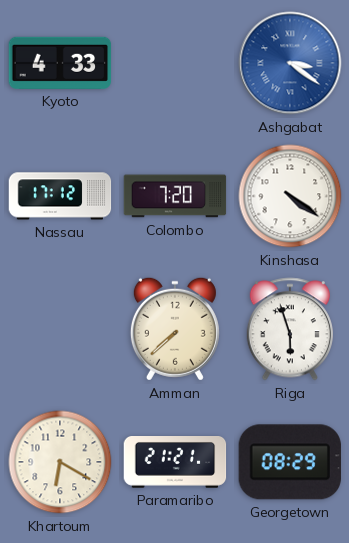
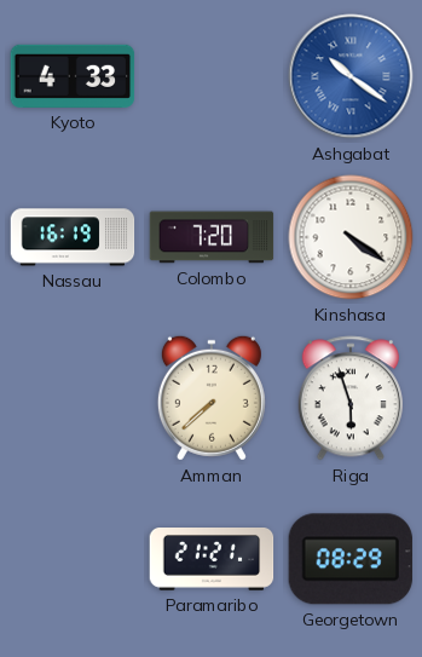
Ashgabat: 3:21 -> 10:21 (351, 76)
Nassau: 17:12 -> 16:19 (73, 237)
Khartoum: 6:20 -> none (60, 462)
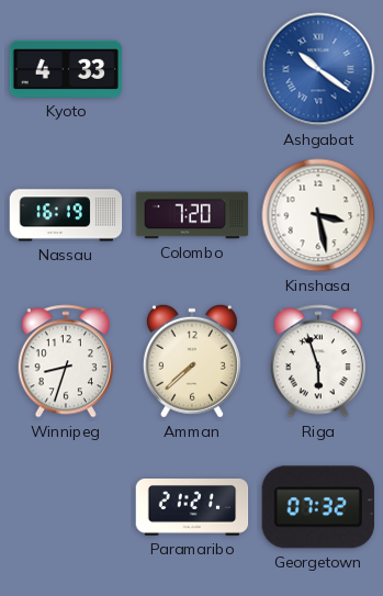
Kinshasa: 4:21 -> 3:28 (318, 215)
Winnipeg: none -> 8:33 (66, 361)
Georgetown: 08:29 -> 07:32 (318, 507)
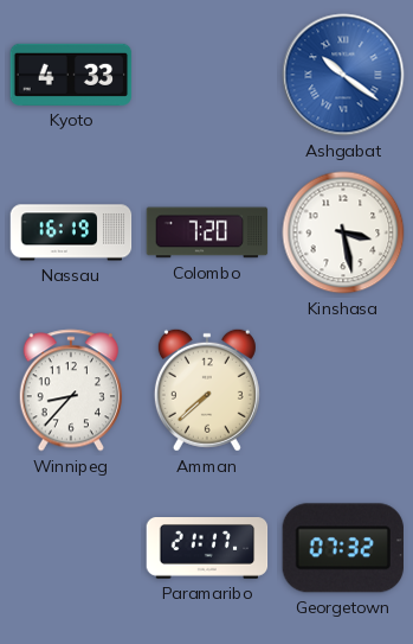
Winnipeg: 8:33 -> 8:37 (71, 390)
Riga: 5:57 -> none (318, 361)
Paramaribo: 21:21 -> 21:17 (207, 549)
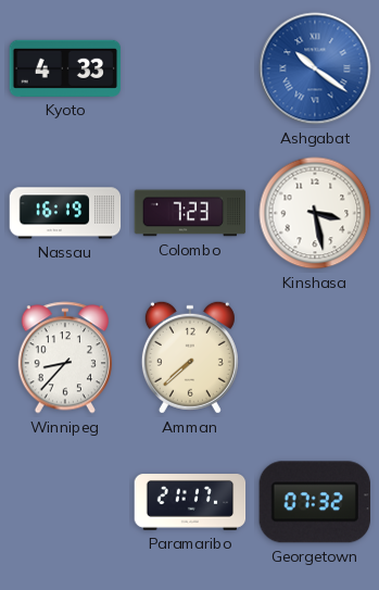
Colombo: 7:20 -> 7:23 (190, 213)
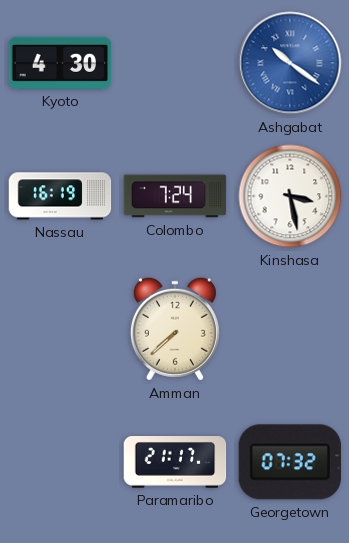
Kyoto: 4:33 -> 4:30 (60, 63)
Colombo: 7:23 -> 7:24 (175, 196)
Winnipeg: 8:37 -> none (65, 357)
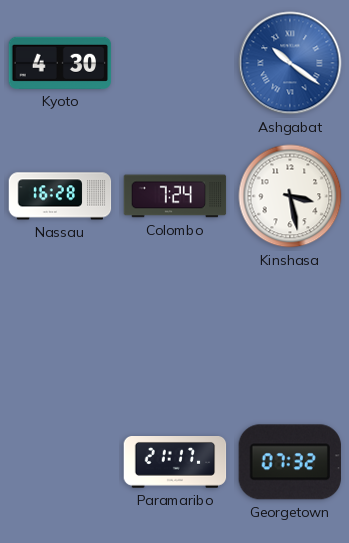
Nassau: 16:19 -> 16:28 (60, 196)
Amman: 7:38 -> none (175, 329)
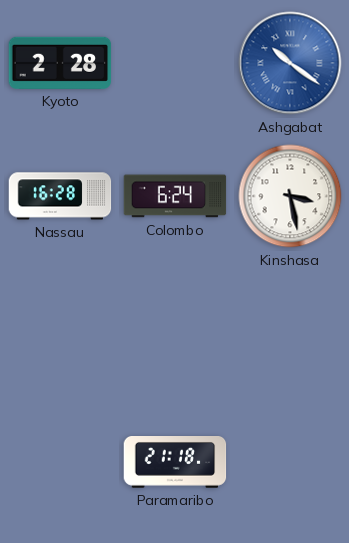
Kyoto: 4:30 -> 2:28 (60, 63)
Colombo: 7:24 -> 6:24 (175, 196)
Paramaribo: 21:17 -> 21:18 (175, 463)
Georgetown: 07:32 -> none (290, 462)
